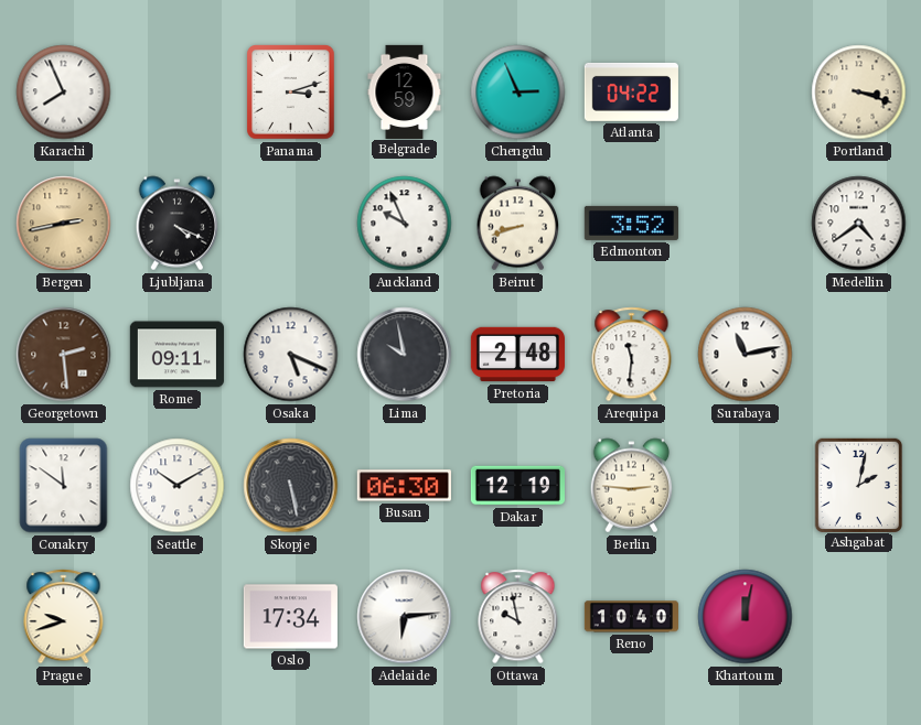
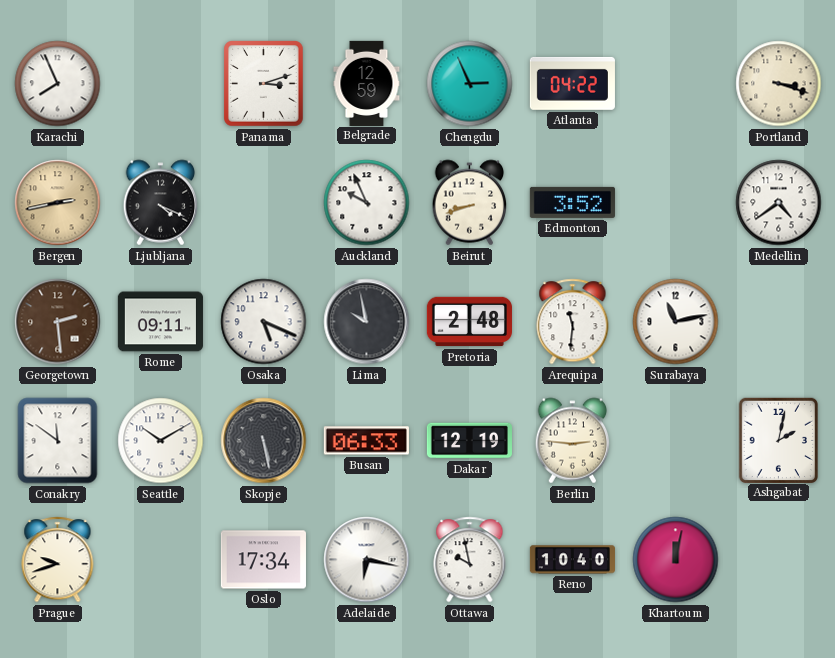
Busan: 06:30 -> 06:33 (366, 441)
Adelaide: 6:14 -> 6:17 (367, 560)
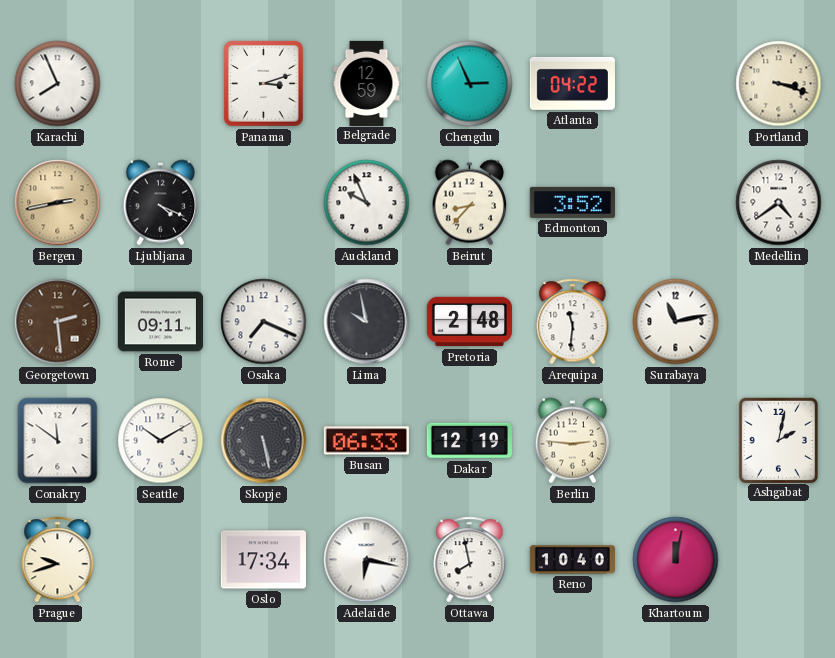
Beirut: 8:42 -> 8:37 (470, 203)
Osaka: 5:19 -> 7:19 (264, 322)
Ottawa: 9:58 -> 7:58 (470, 560)
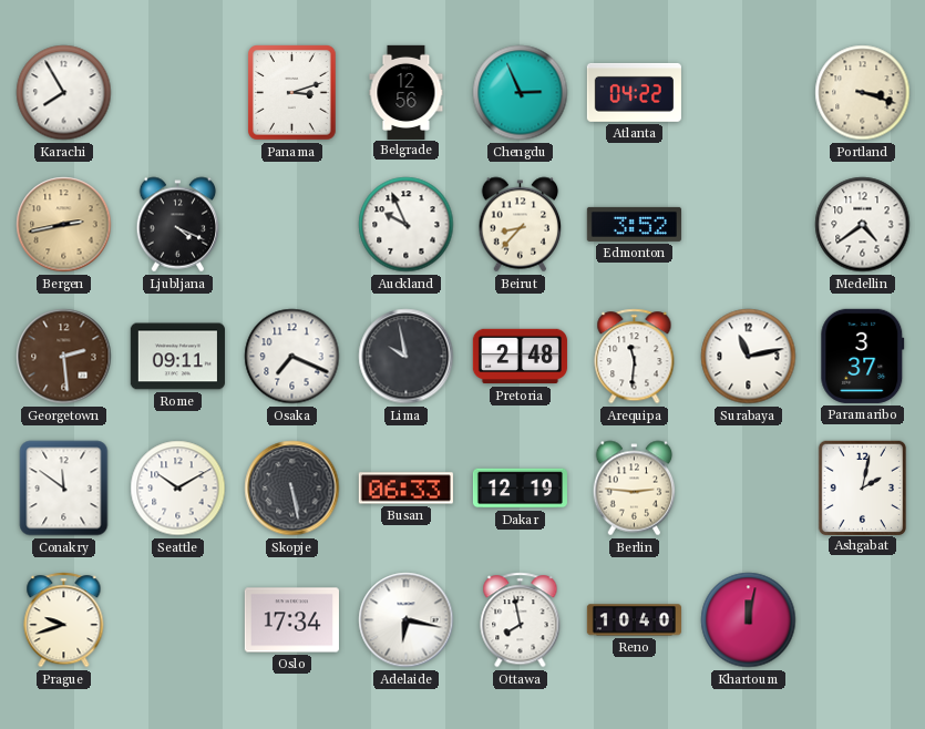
Karachi: 7:56 -> 7:55 (64, 93)
Belgrade: 12:59 -> 12:56 (407, 92)
Paramaribo: none -> 3:37 (863, 356)
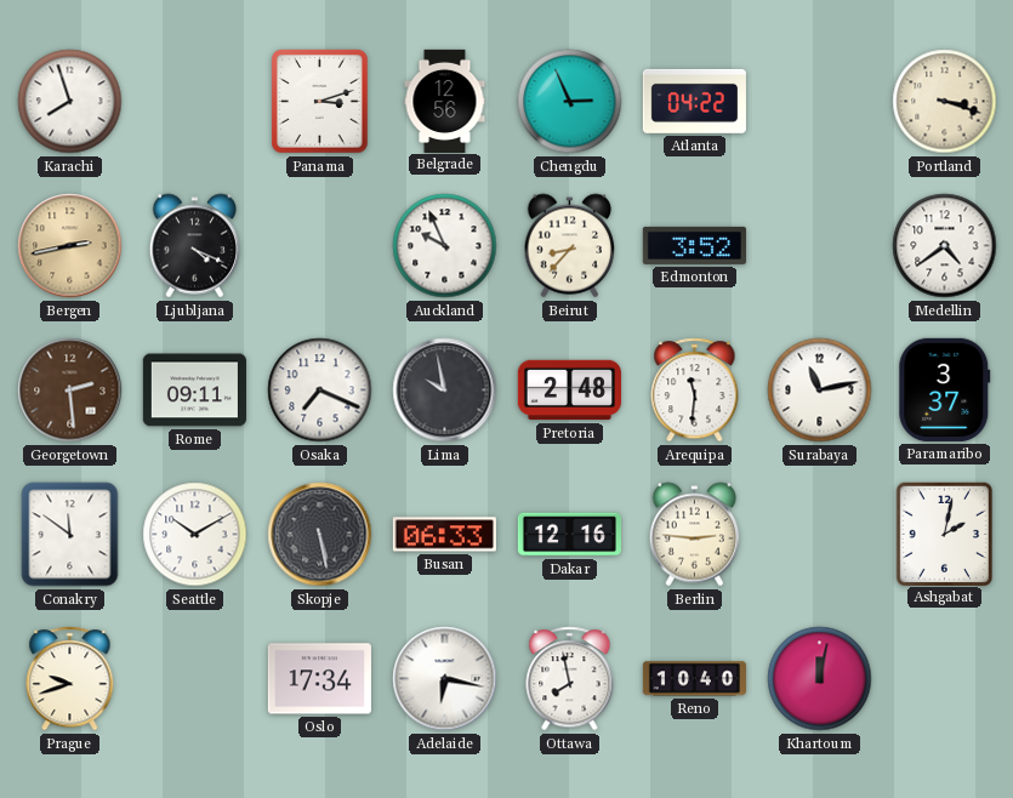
Karachi: 7:55 -> 7:57 (70, 102)
Dakar: 12:19 -> 12:16 (569, 535)
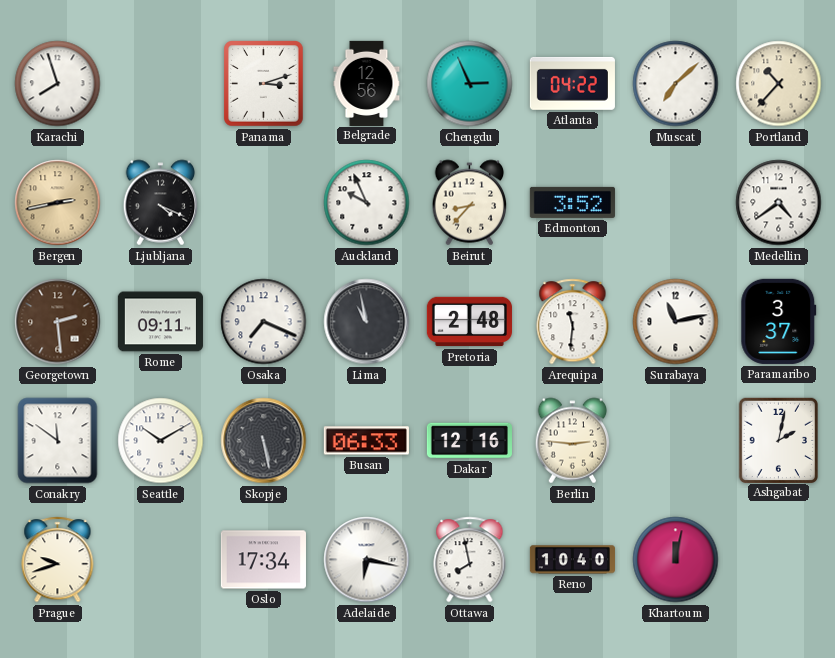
Muscat: none -> 7:08 (676, 84)
Portland: 3:18 -> 10:37 (779, 84)
Lima: 9:58 -> 10:58 (367, 322)
